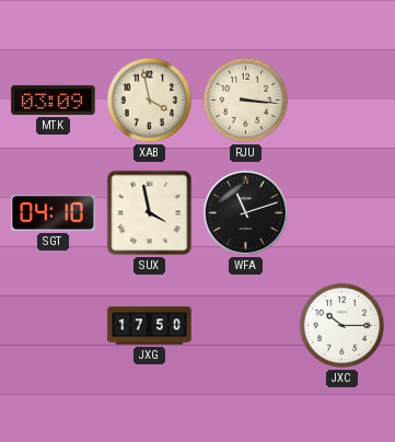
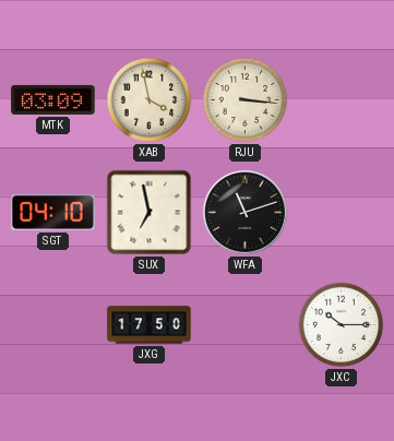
SUX: 3:58 -> 6:58 (150, 213)
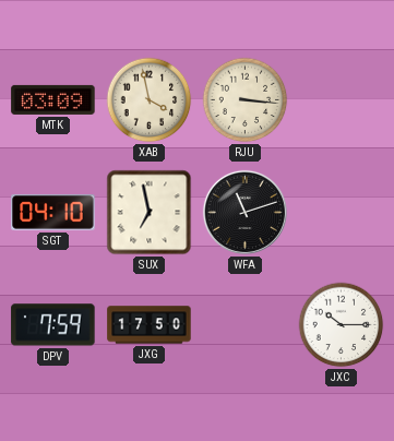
DPV: none -> 7:59 (53, 325)
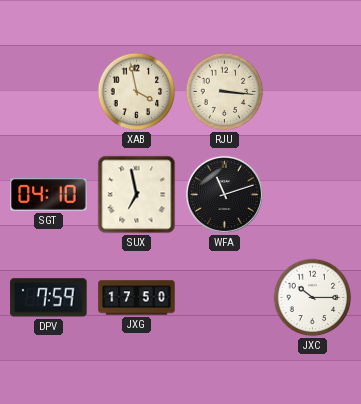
MTK: 03:09 -> none (53, 99)
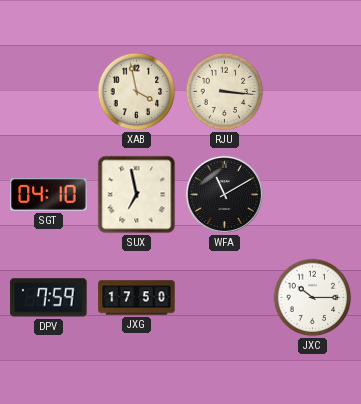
WFA: 11:12 -> 11:10 (224, 194)
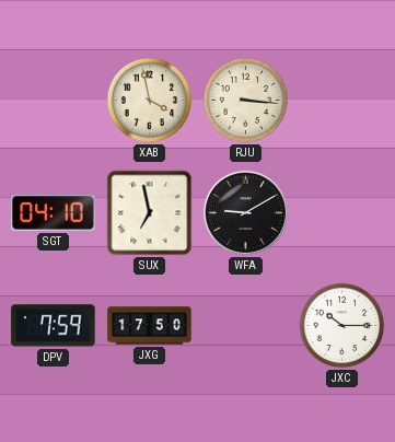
WFA: 11:10 -> 9:10 (245, 212)
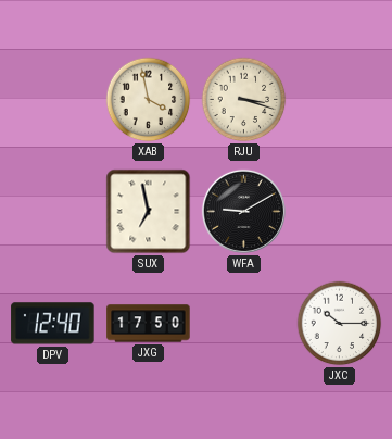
RJU: 3:16 -> 3:18 (244, 100)
SGT: 04:10 -> none (54, 213)
DPV: 7:59 -> 12:40 (53, 324)
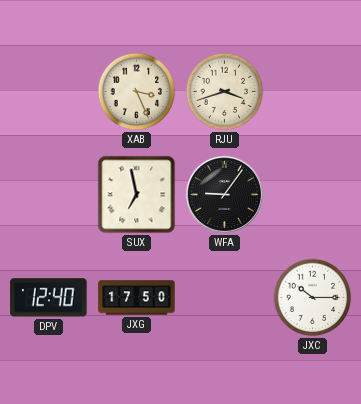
XAB: 3:58 -> 3:26 (137, 92)
RJU: 3:18 -> 3:42 (225, 92)
WFA: 9:10 -> 9:06 (224, 194)
